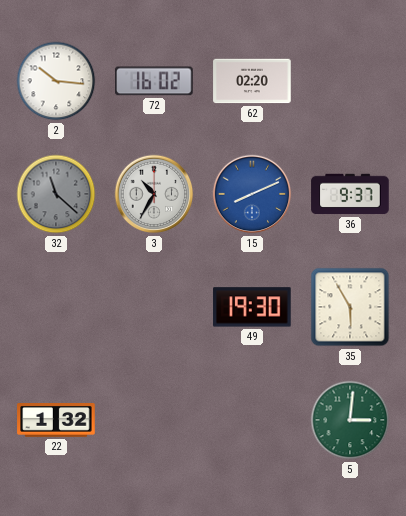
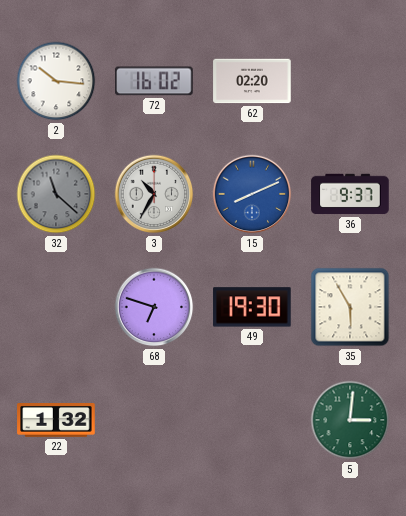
68: none -> 6:48 (154, 307)
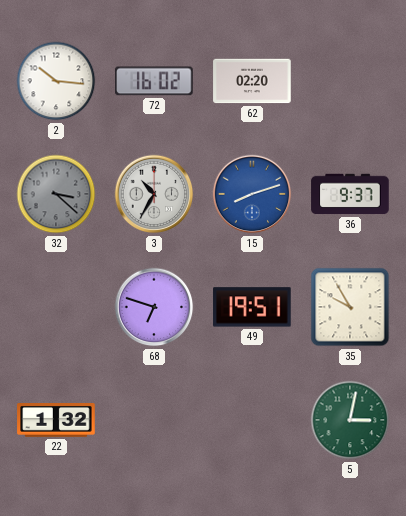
32: 11:22 -> 3:22 (56, 194)
15: 8:11 -> 8:12 (252, 194)
49: 19:30 -> 19:51 (252, 307)
35: 5:55 -> 9:55 (350, 307)
5: 3:01 -> 3:02 (350, 420)
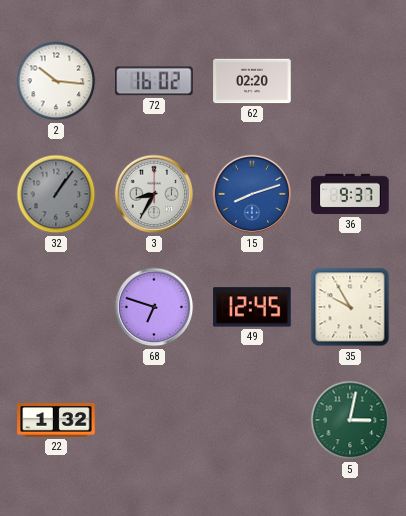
32: 3:22 -> 1:06 (56, 194)
3: 10:35 -> 8:35 (154, 194)
49: 19:51 -> 12:45 (252, 307)
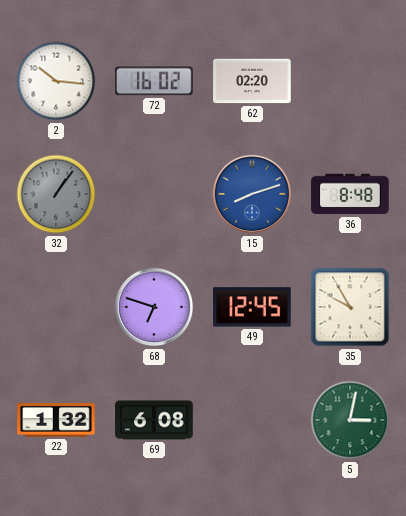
3: 8:35 -> none (154, 194)
36: 9:37 -> 8:48 (350, 194)
69: none -> 6:08 (154, 420)
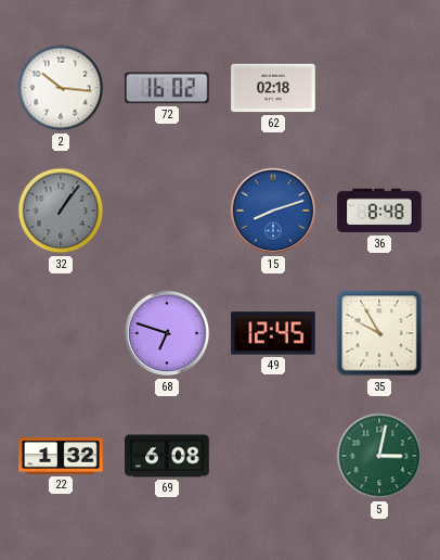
62: 02:20 -> 02:18 (273, 88)
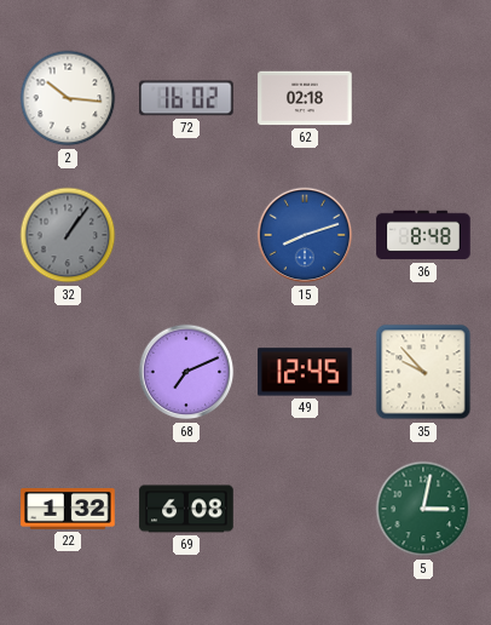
68: 6:48 -> 7:11 (186, 372)
35: 9:55 -> 9:53 (423, 372)
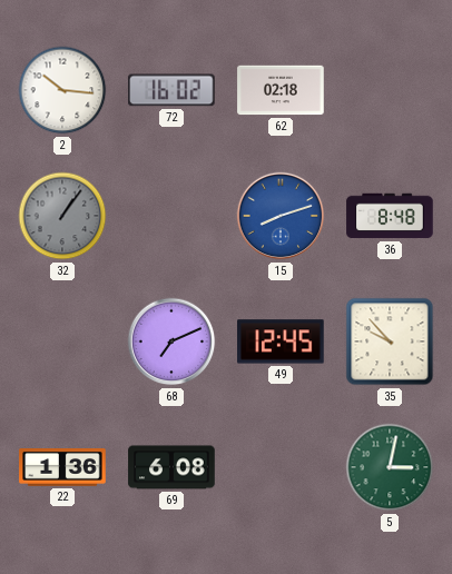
22: 1:32 -> 1:36 (62, 468)
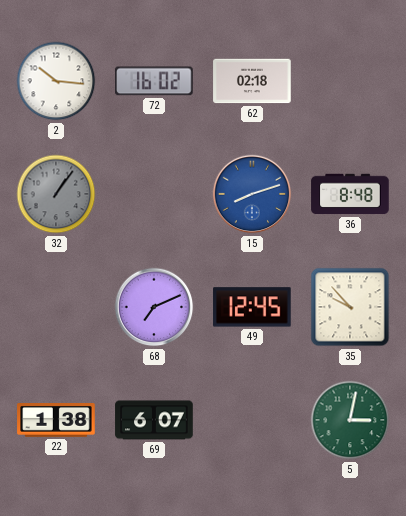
22: 1:36 -> 1:38 (56, 421)
69: 6:08 -> 6:07 (154, 420)
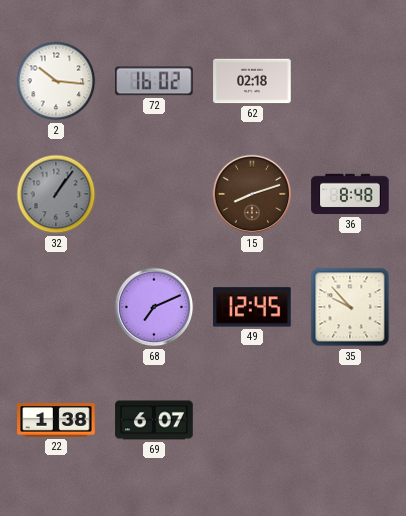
15 dial: blue -> brown (252, 194)
5: 3:02 -> none (350, 420)
